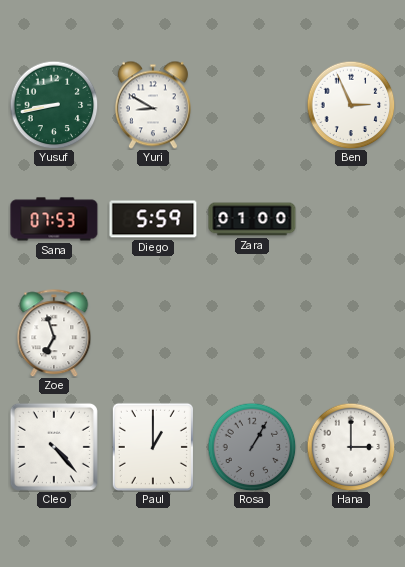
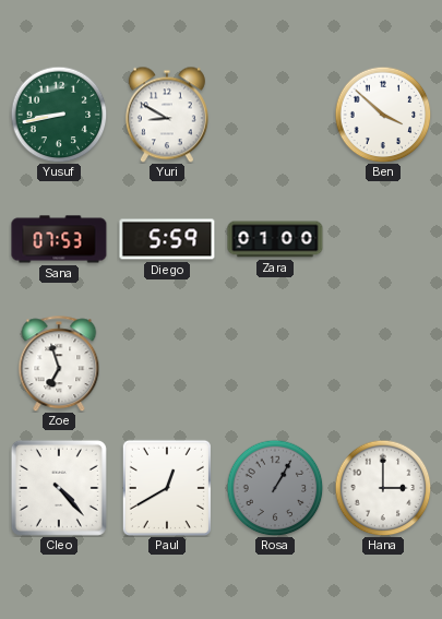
Ben: 2:56 -> 3:52 (383, 115)
Paul: 1:00 -> 12:40 (167, 488)
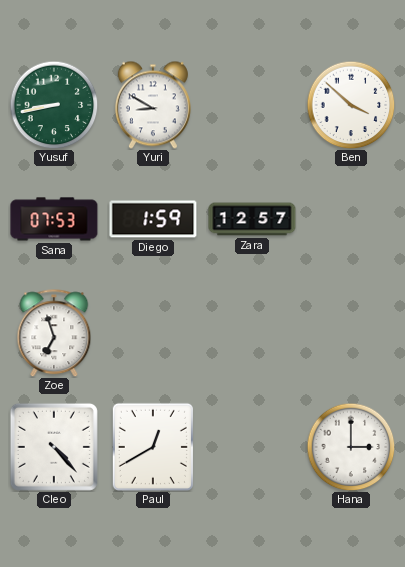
Diego: 5:59 -> 1:59 (153, 219)
Zara: 01:00 -> 12:57 (252, 219)
Rosa: 1:05 -> none (275, 488)
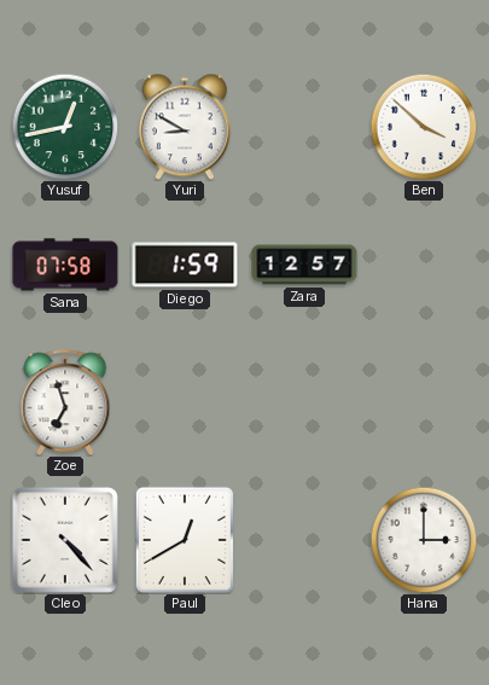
Yusuf: 8:43 -> 12:43 (65, 127)
Sana: 07:53 -> 07:58 (65, 265)
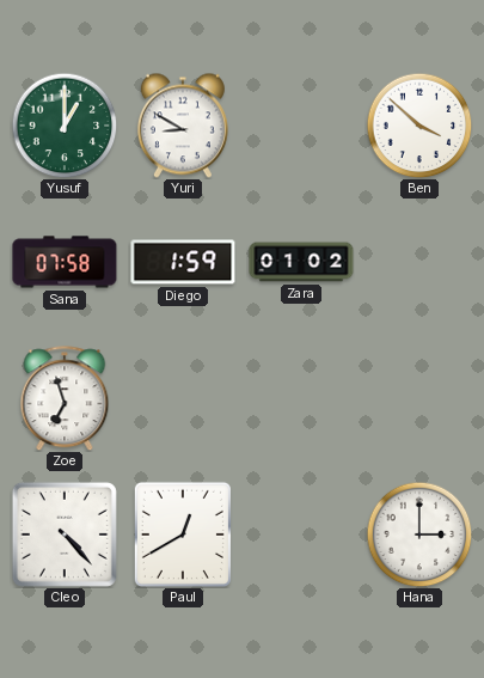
Yusuf: 12:43 -> 1:00 (65, 126)
Zara: 12:57 -> 01:02 (301, 262)
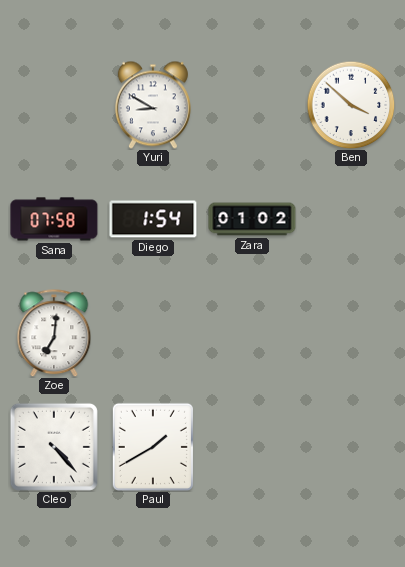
Yusuf: 1:00 -> none (65, 126)
Diego: 1:59 -> 1:54 (153, 219)
Zoe: 6:57 -> 7:01 (54, 333)
Paul: 12:40 -> 1:40 (153, 447)
Hana: 3:00 -> none (419, 535)
